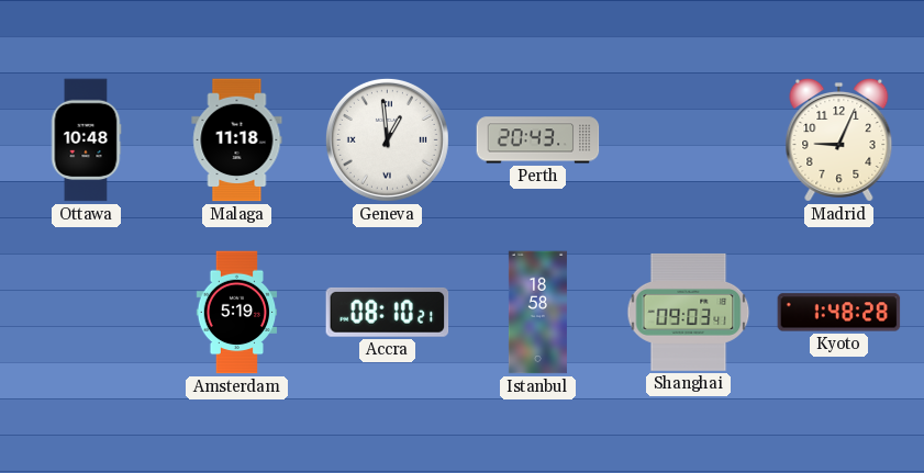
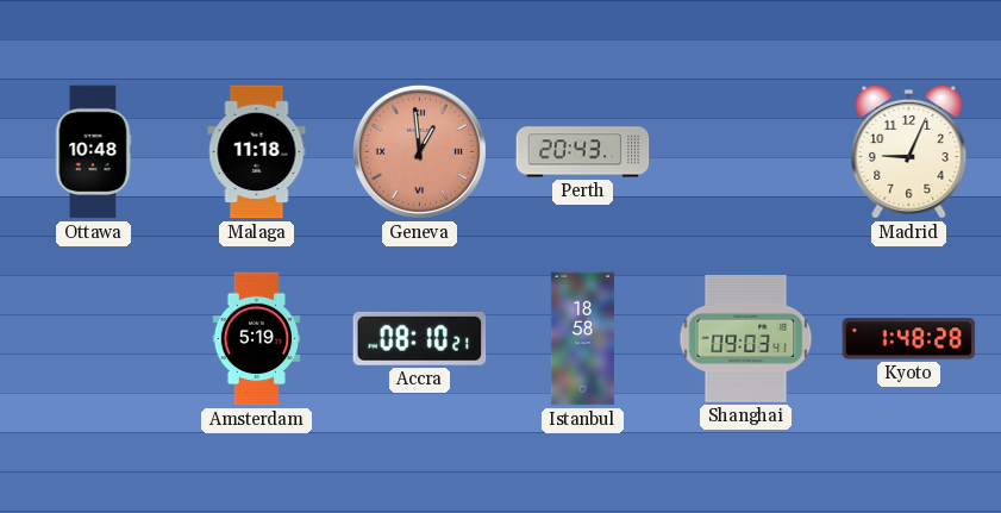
Geneva dial: white -> salmon (419, 151)
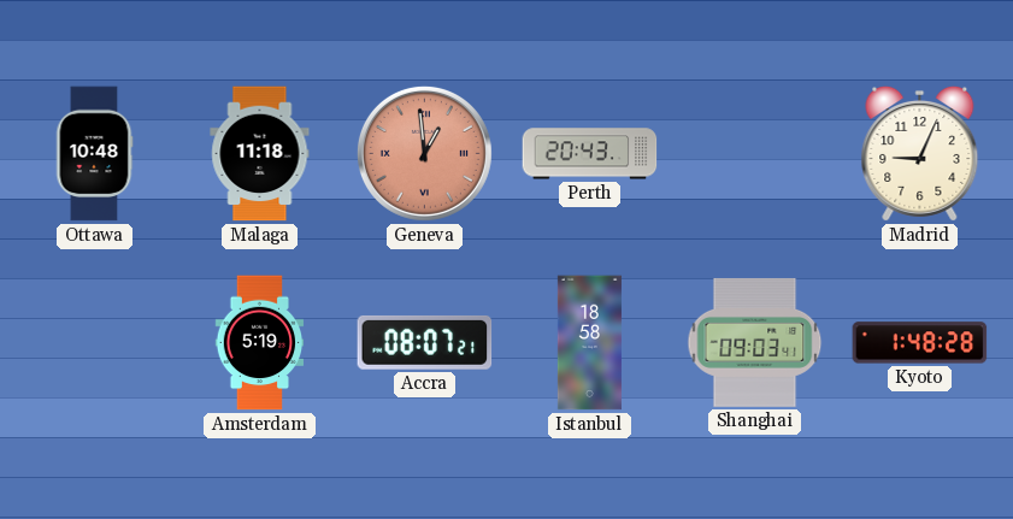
Accra: 08:10 -> 08:07 (425, 342)
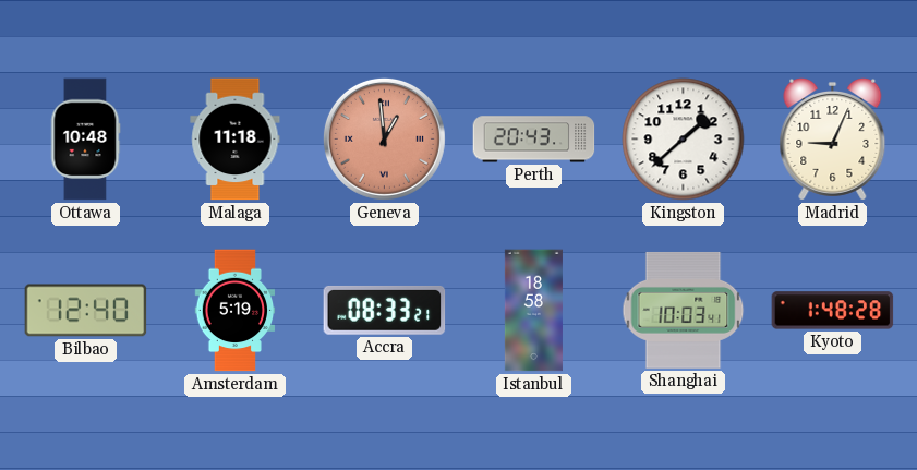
Kingston: none -> 1:38 (684, 140)
Bilbao: none -> 12:40 (86, 311)
Accra: 08:07 -> 08:33 (385, 310)
Shanghai: 09:03 -> 10:03 (684, 310)
